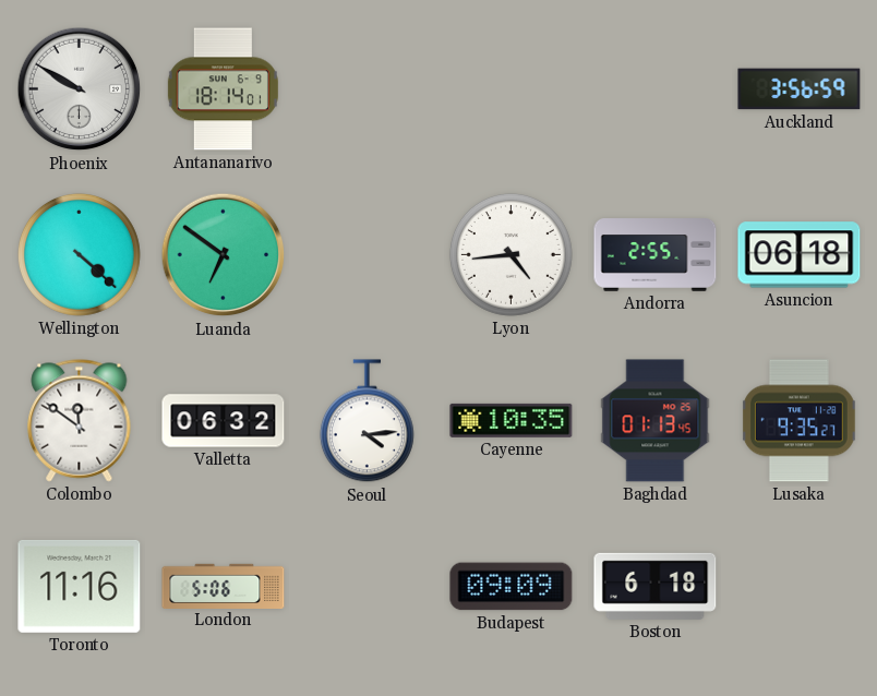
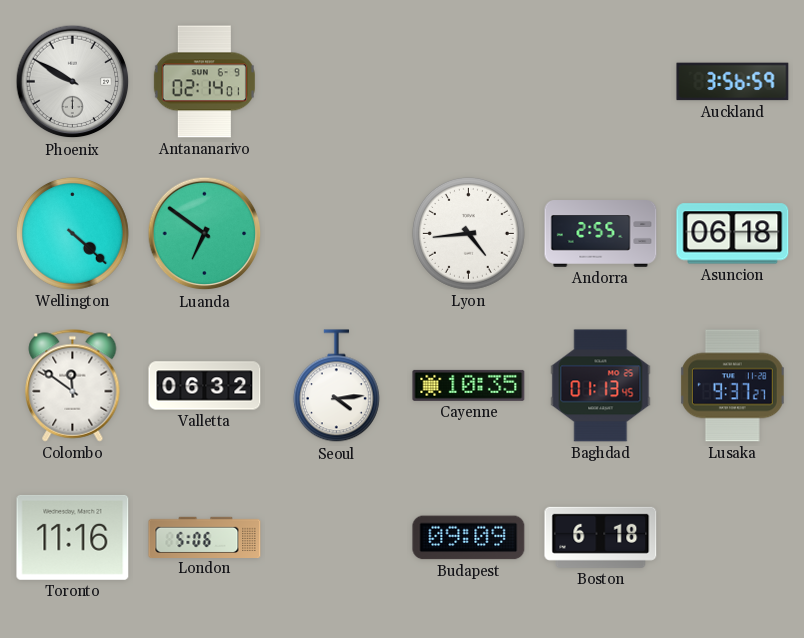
Antananarivo: 18:14 -> 02:14 (204, 82)
Lusaka: 9:35 -> 9:37 (732, 386)
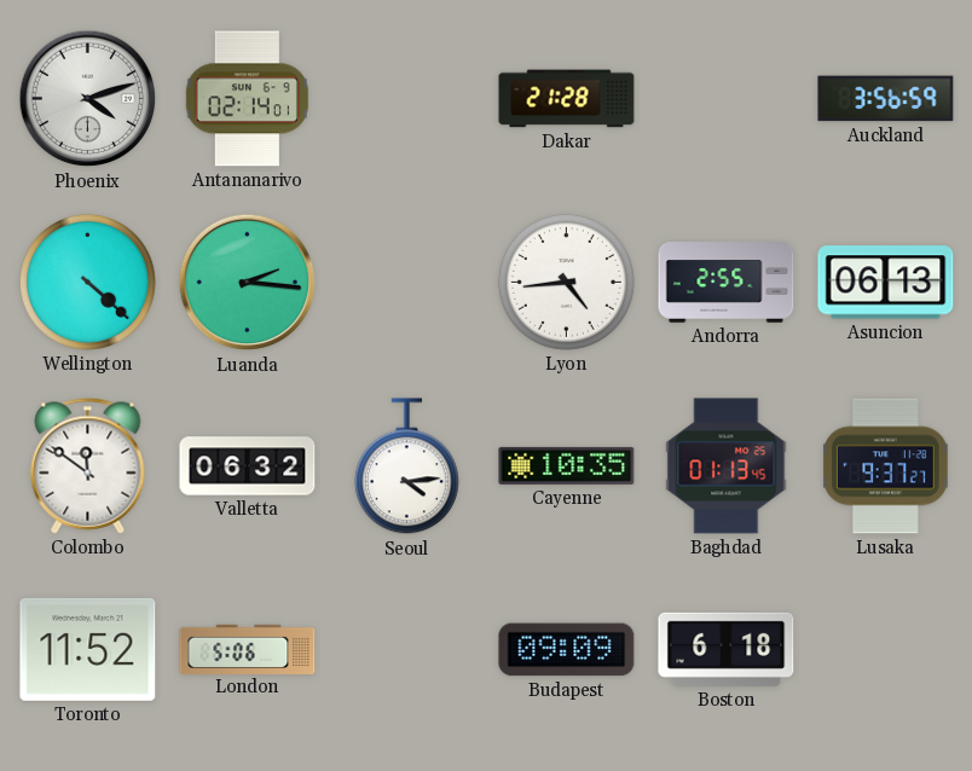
Phoenix: 9:50 -> 4:12 (88, 99)
Dakar: none -> 21:28 (567, 99)
Luanda: 6:51 -> 2:16 (248, 283)
Asuncion: 06:18 -> 06:13 (886, 283)
Toronto: 11:16 -> 11:52 (88, 649)
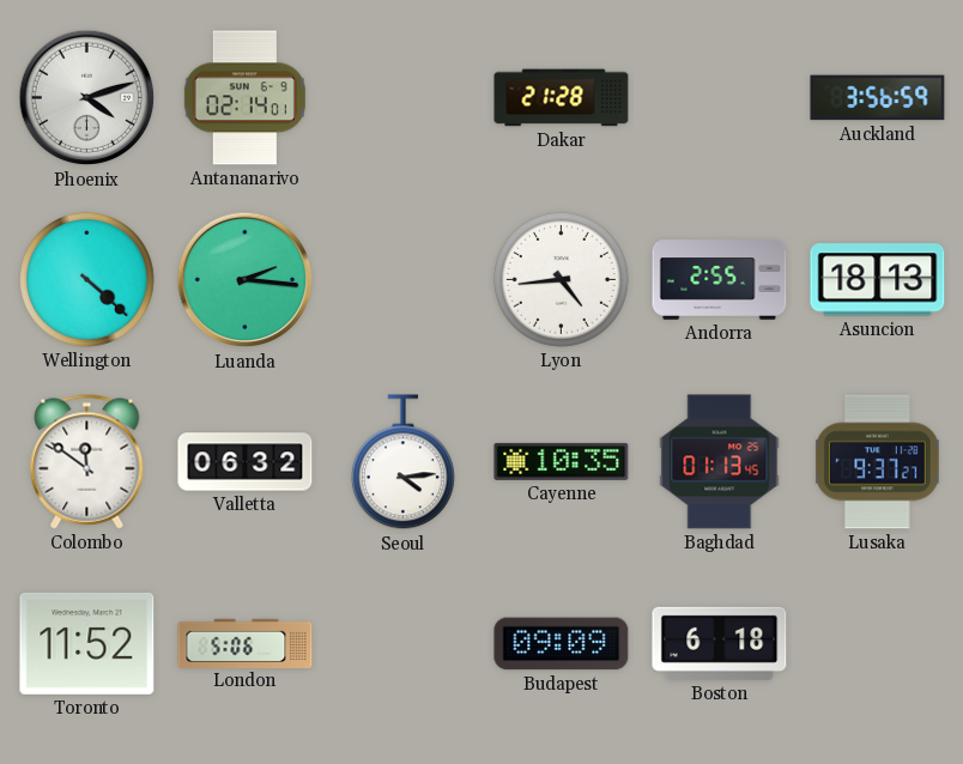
Asuncion: 06:13 -> 18:13 (878, 280)
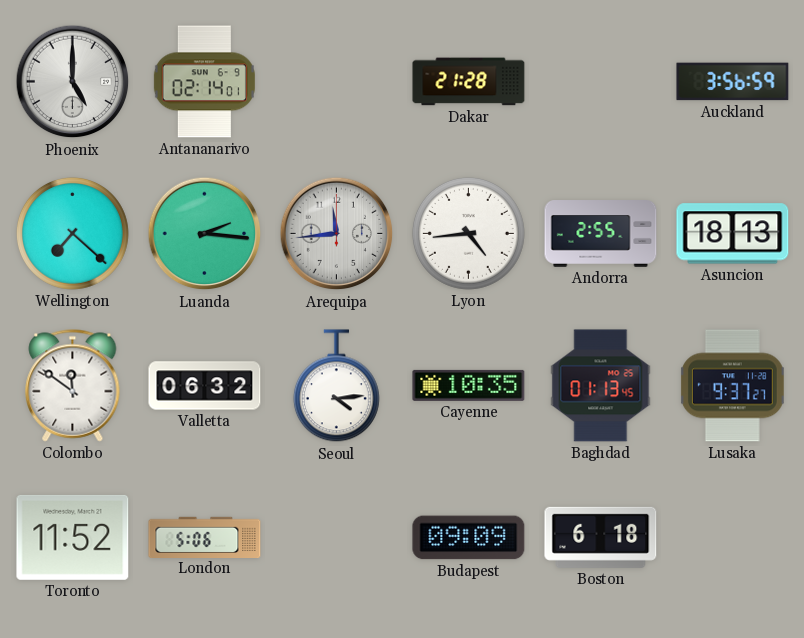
Phoenix: 4:12 -> 5:00 (73, 82)
Wellington: 4:22 -> 7:22 (72, 233)
Arequipa: none -> 11:44 (337, 234)
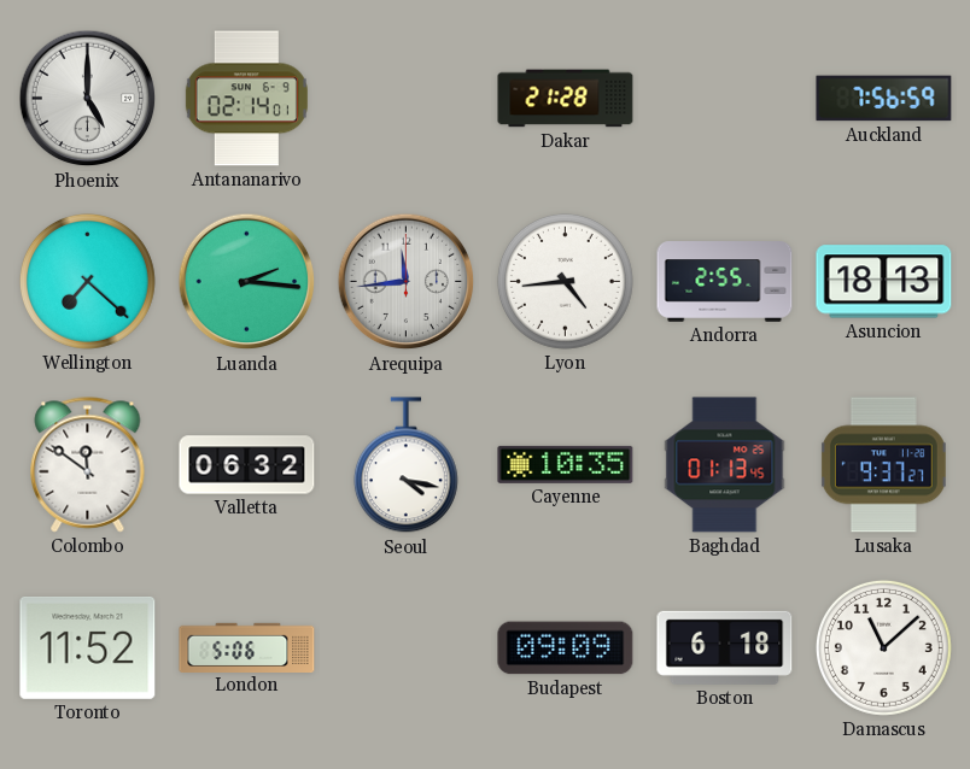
Auckland: 3:56 -> 7:56 (884, 99)
Seoul: 4:14 -> 4:17 (405, 465)
Damascus: none -> 11:08 (883, 647)
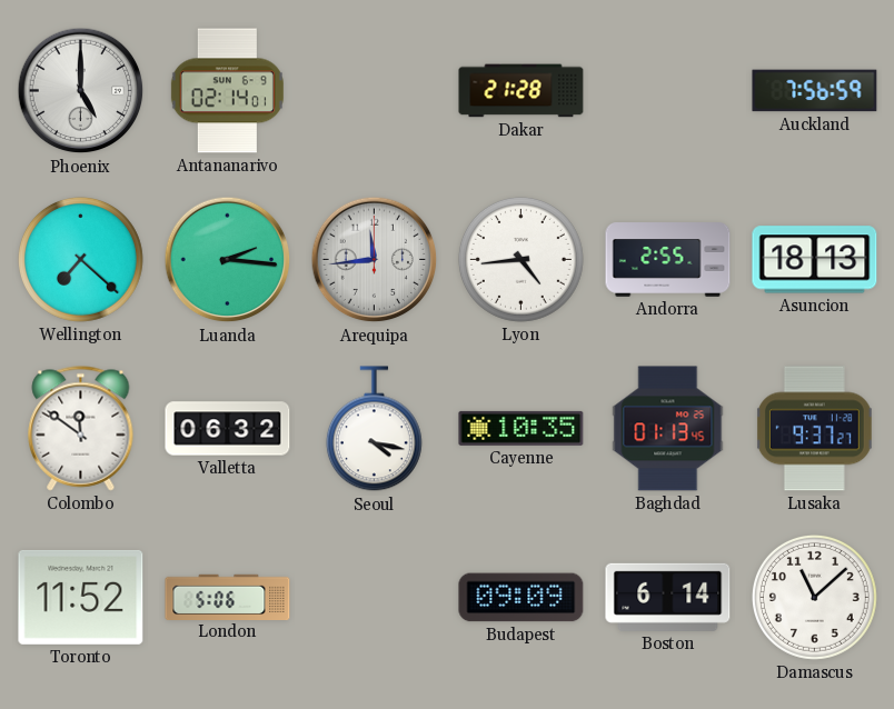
Boston: 6:18 -> 6:14 (668, 597)
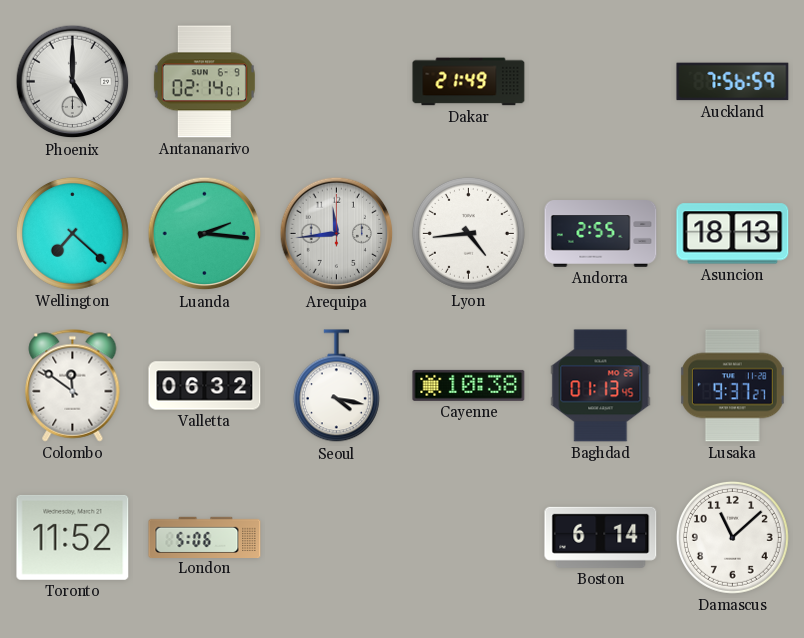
Dakar: 21:28 -> 21:49 (469, 82)
Cayenne: 10:35 -> 10:38 (469, 385)
Budapest: 09:09 -> none (521, 598)
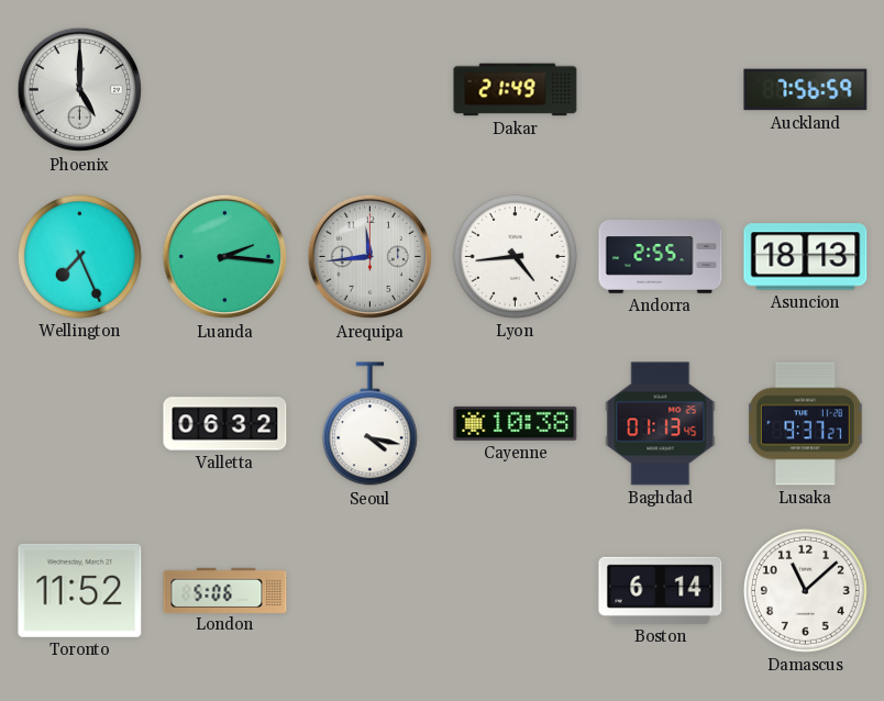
Antananarivo: 02:14 -> none (204, 82)
Wellington: 7:22 -> 7:26 (79, 256)
Colombo: 11:51 -> none (73, 386)
